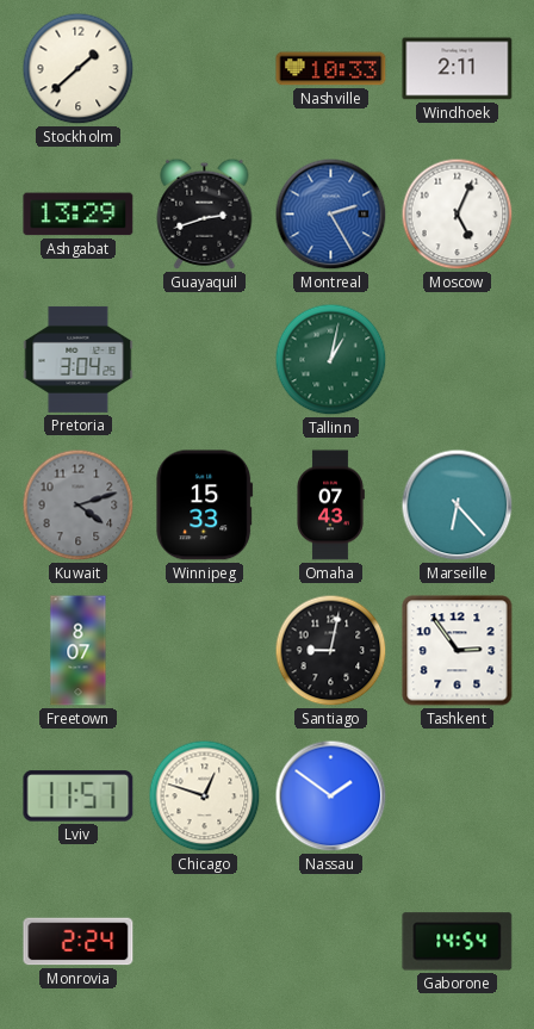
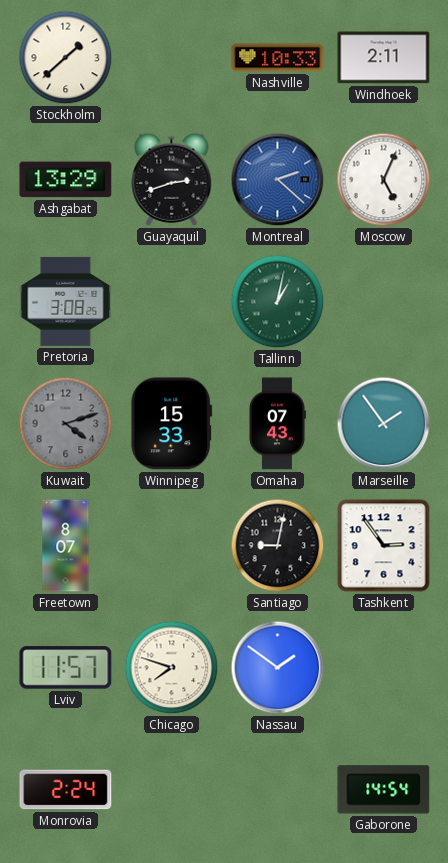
Montreal: 2:25 -> 2:22 (278, 180)
Pretoria: 3:04 -> 3:08 (66, 301)
Marseille: 6:23 -> 1:54 (384, 424)
Chicago: 12:48 -> 7:48 (172, 668)
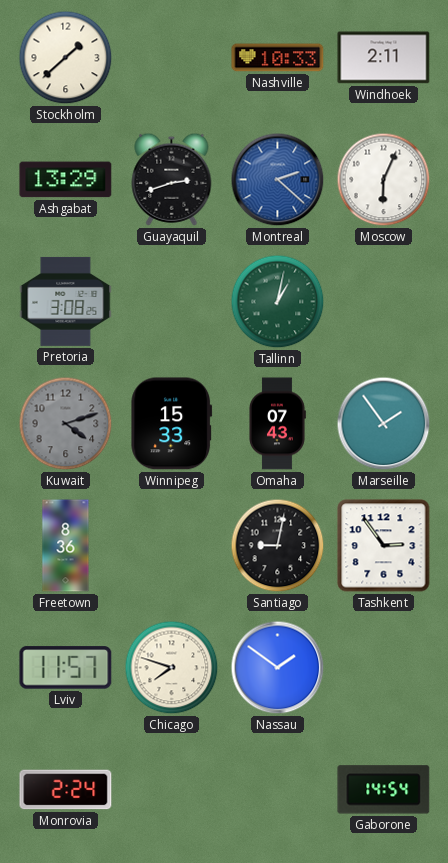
Moscow: 5:04 -> 6:04 (384, 180)
Freetown: 8:07 -> 8:36 (66, 546)
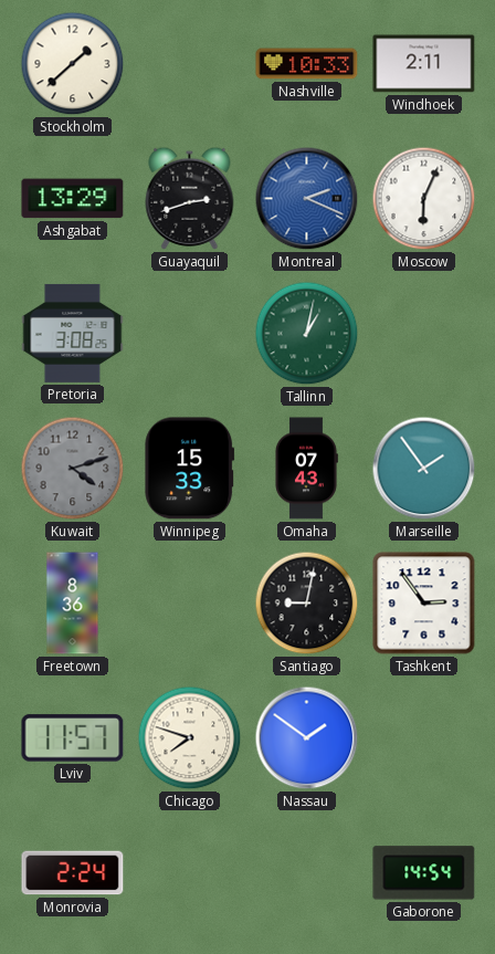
Montreal: 2:22 -> 2:19 (307, 199)
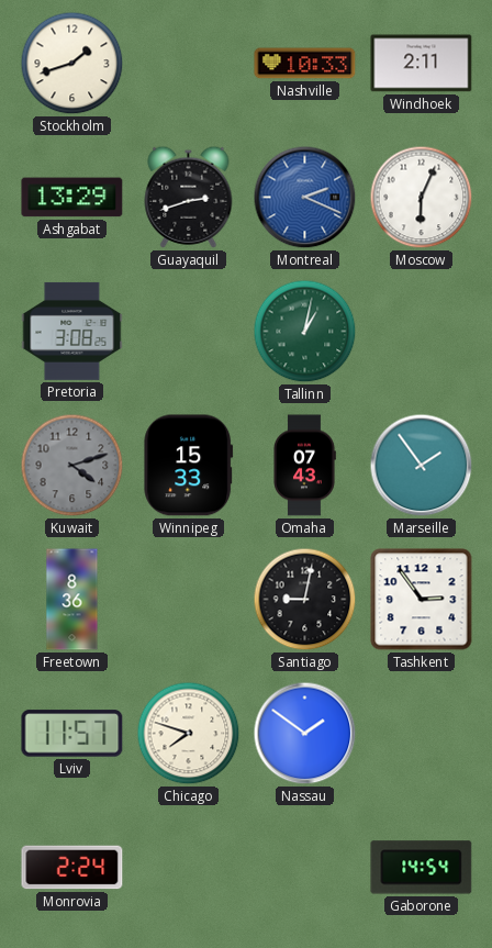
Stockholm: 1:38 -> 1:42 (72, 64)
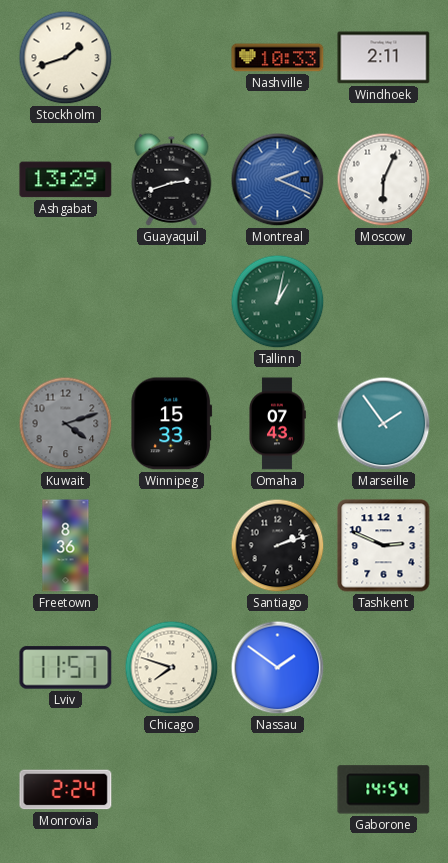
Pretoria: 3:08 -> none (72, 331)
Santiago: 9:02 -> 2:12 (278, 546)
Tashkent: 2:54 -> 2:49 (384, 546)
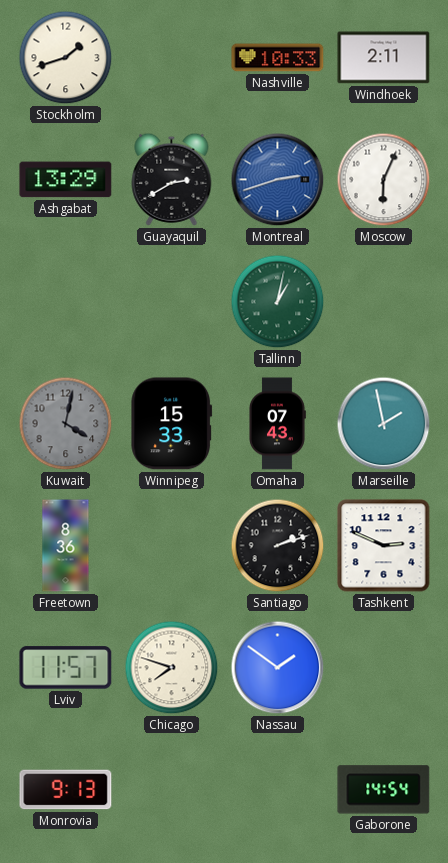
Guayaquil: 2:42 -> 2:40 (172, 179)
Montreal: 2:19 -> 2:42 (278, 180)
Kuwait: 4:12 -> 4:02 (66, 424)
Marseille: 1:54 -> 1:58 (384, 424)
Monrovia: 2:24 -> 9:13 (66, 790)
